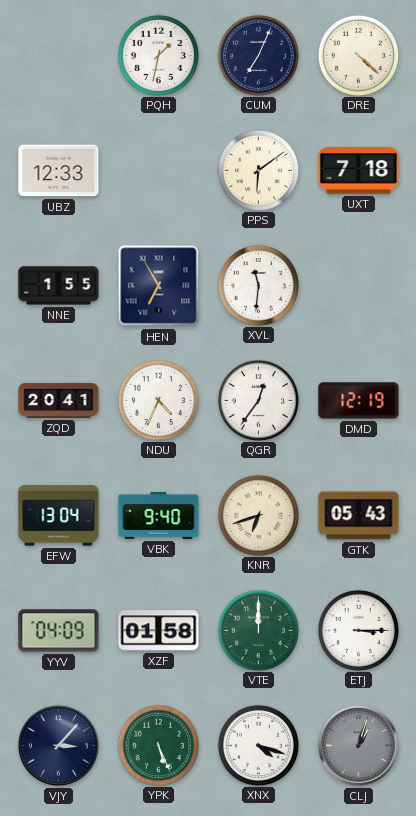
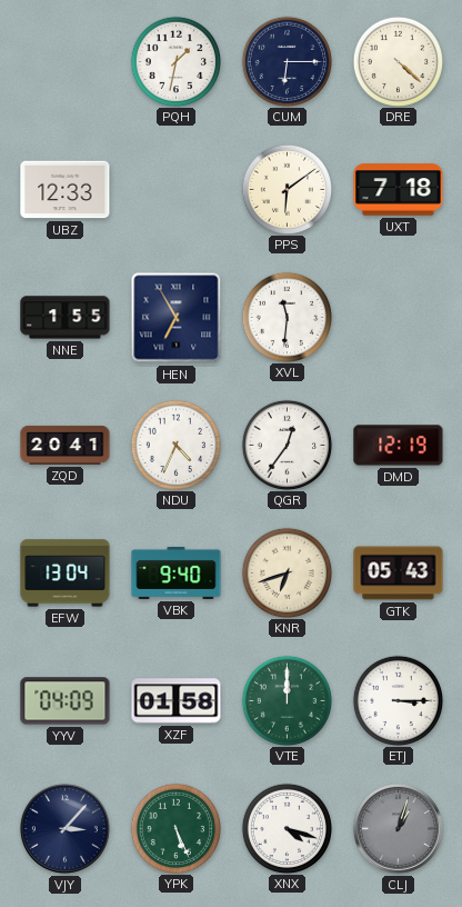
CUM: 7:04 -> 6:15 (287, 61)
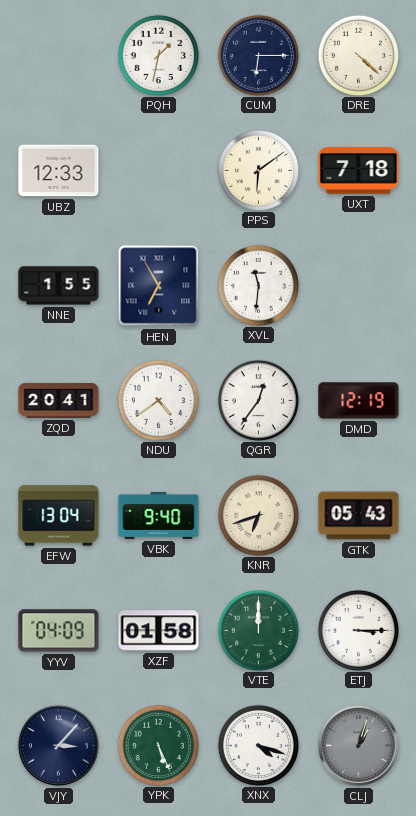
NDU: 4:34 -> 4:39 (158, 400)
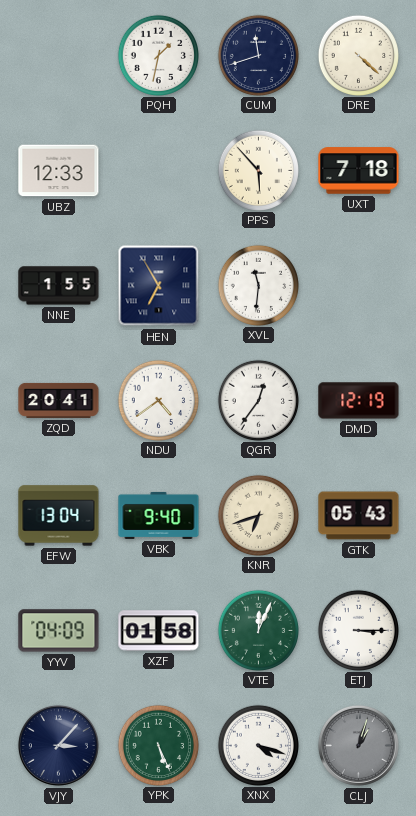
CUM: 6:15 -> 11:42 (258, 55)
PPS: 6:09 -> 5:53 (258, 170)
VTE: 12:00 -> 12:04 (258, 630)
